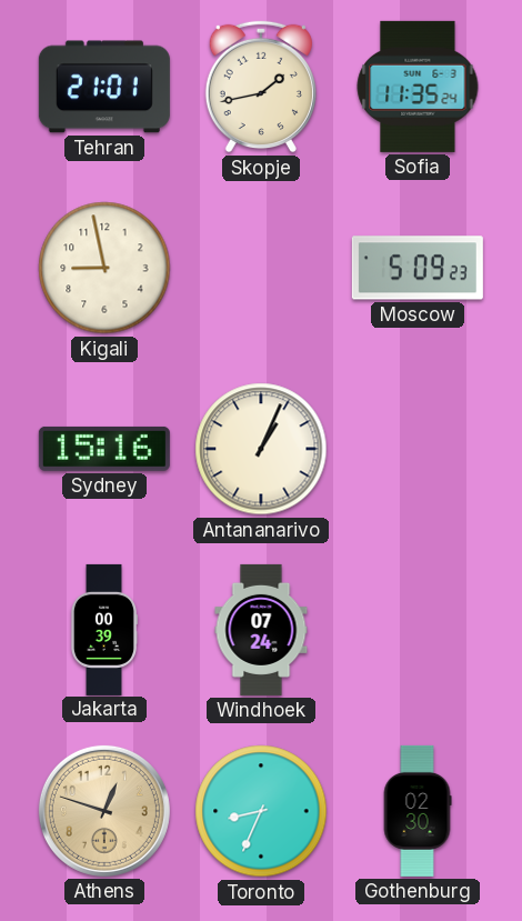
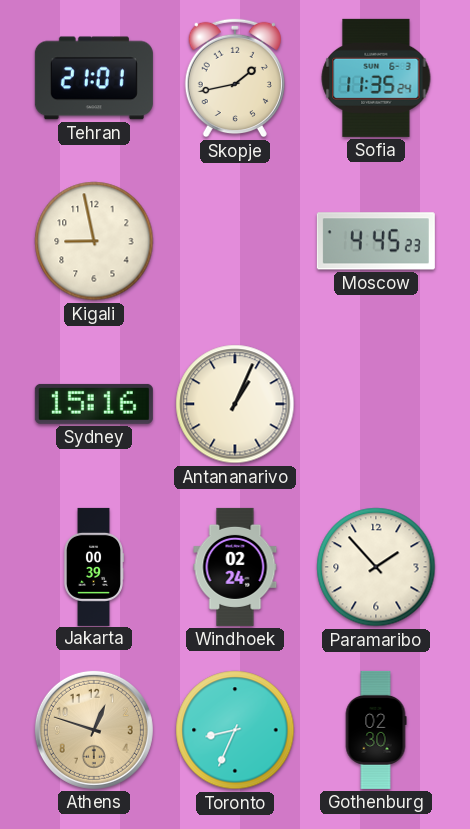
Moscow: 5:09 -> 4:45 (376, 241)
Windhoek: 07:24 -> 02:24 (235, 567)
Paramaribo: none -> 1:53 (376, 567)
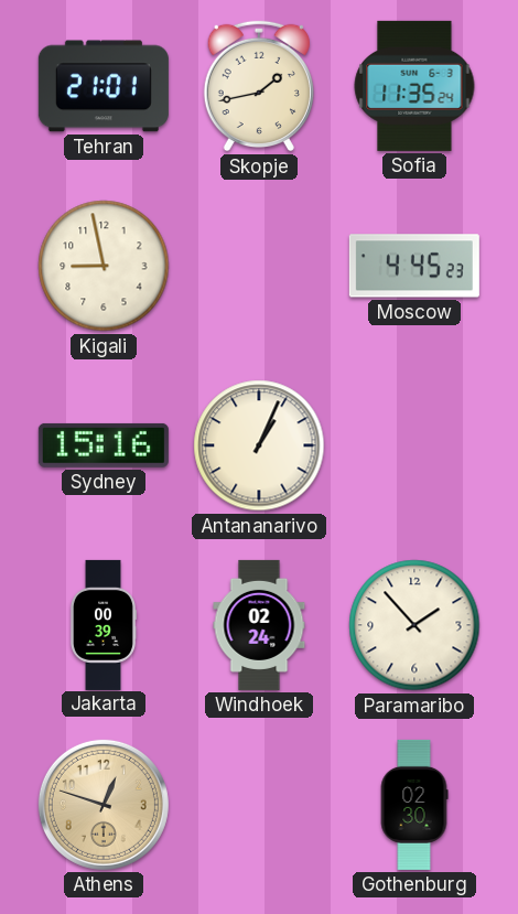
Toronto: 8:34 -> none (235, 730)
